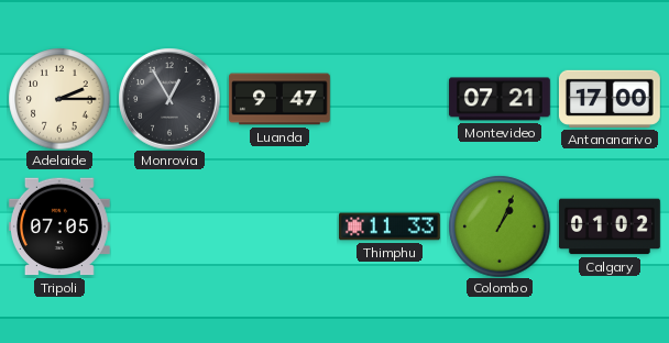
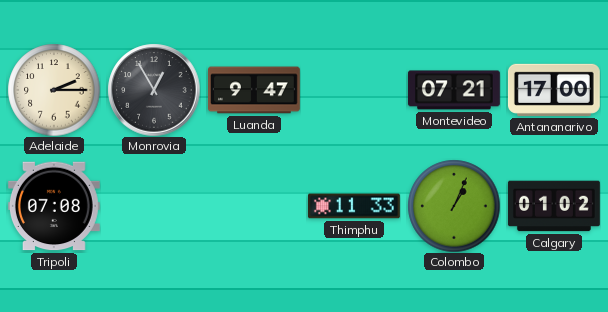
Tripoli: 07:05 -> 07:08 (54, 206)
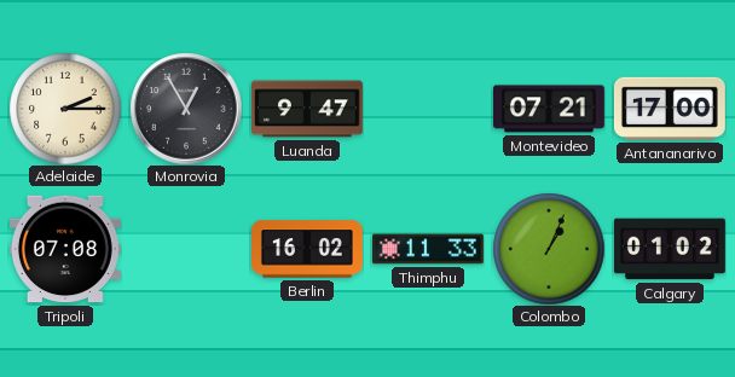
Berlin: none -> 16:02 (308, 249)
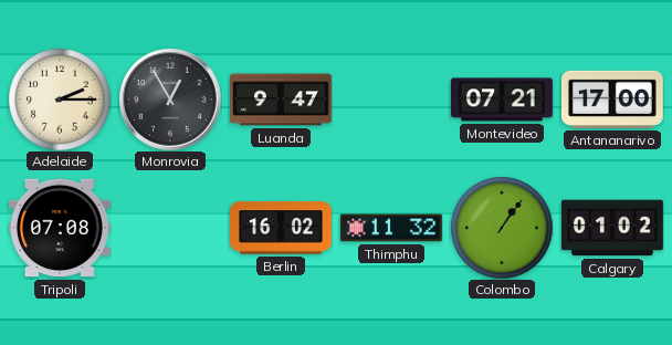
Thimphu: 11:33 -> 11:32 (391, 228)
Colombo: 1:04 -> 1:06 (502, 228)
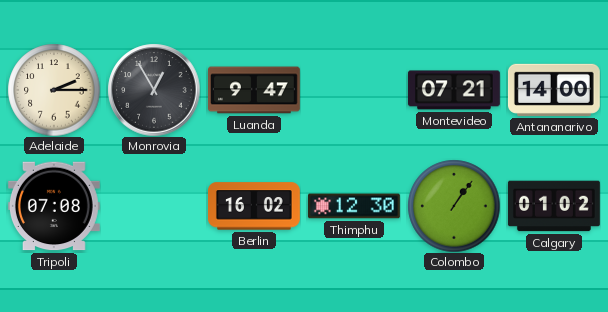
Antananarivo: 17:00 -> 14:00 (554, 90)
Thimphu: 11:32 -> 12:30 (354, 206)
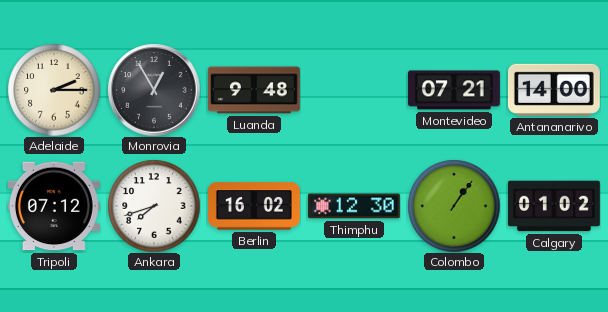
Luanda: 9:47 -> 9:48 (255, 90)
Tripoli: 07:08 -> 07:12 (54, 206)
Ankara: none -> 7:42 (154, 206)
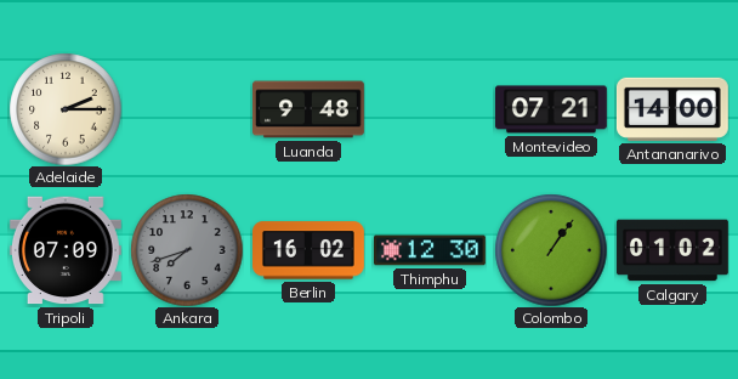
Monrovia: 12:55 -> none (154, 90)
Tripoli: 07:12 -> 07:09 (66, 250)
Ankara dial: white -> grey (187, 250)
